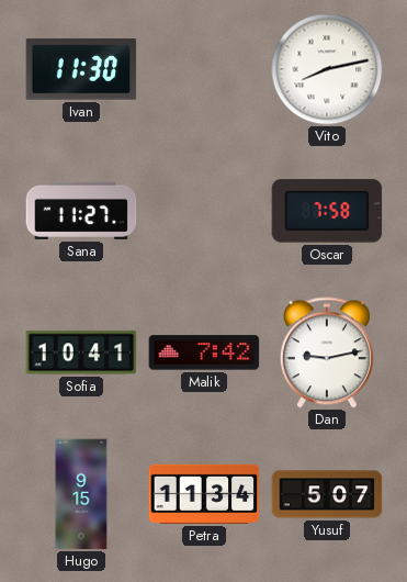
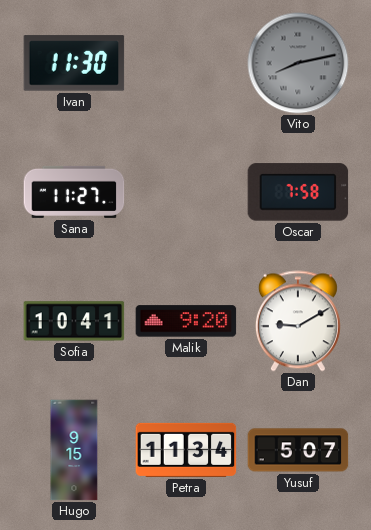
Vito dial: white -> grey (298, 63)
Malik: 7:42 -> 9:20 (186, 321)
Dan: 9:13 -> 9:10 (298, 321)
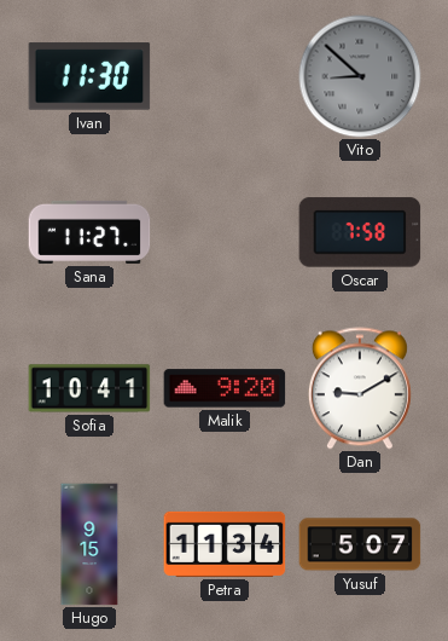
Vito: 8:13 -> 8:52 (360, 76)
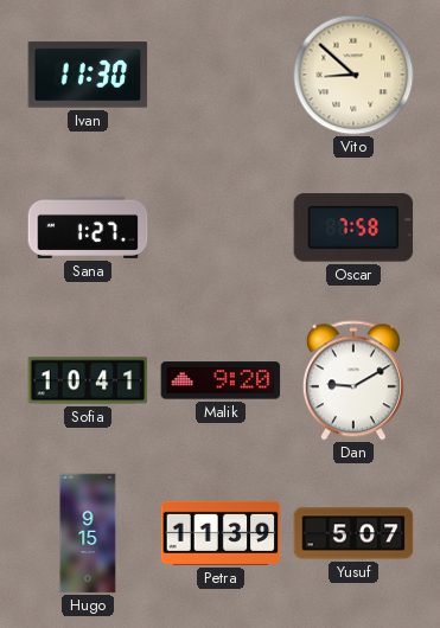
Vito dial: grey -> cream (353, 75)
Sana: 11:27 -> 1:27 (88, 228)
Petra: 11:34 -> 11:39 (221, 533)
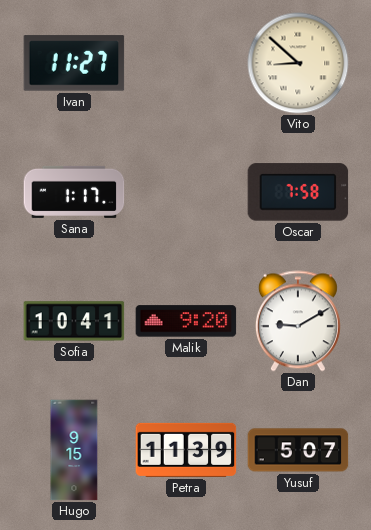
Ivan: 11:30 -> 11:27 (74, 63)
Sana: 1:27 -> 1:17 (74, 192)
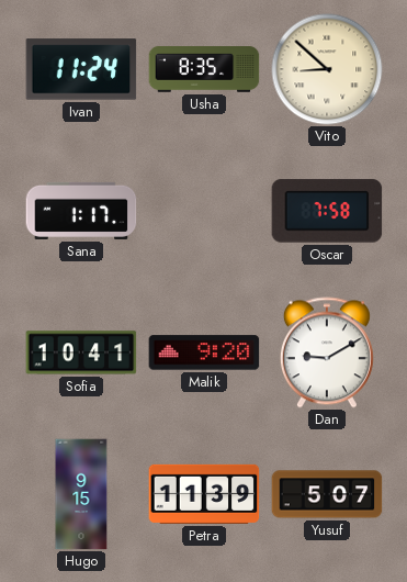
Ivan: 11:27 -> 11:24 (81, 69)
Usha: none -> 8:35 (204, 69)
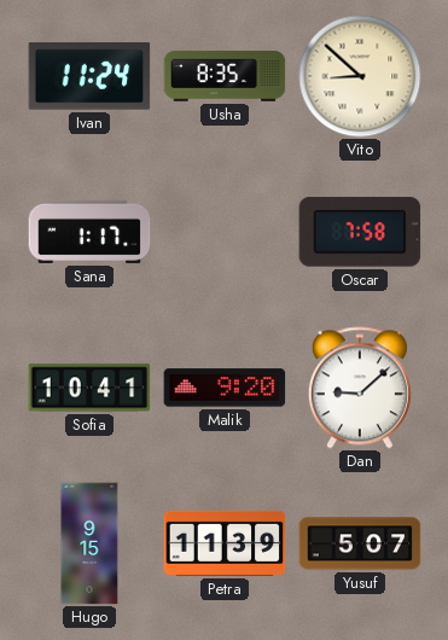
Dan: 9:10 -> 9:08 (360, 388)
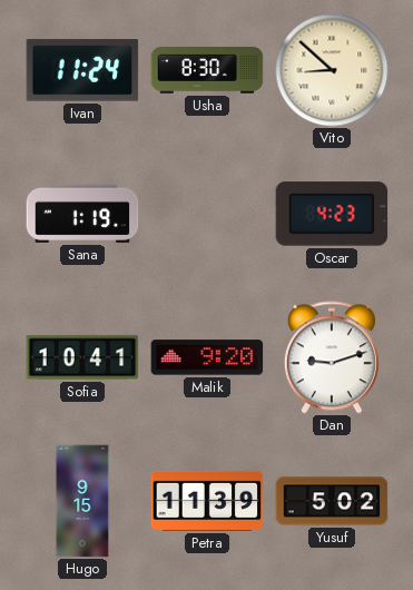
Usha: 8:35 -> 8:30 (207, 70)
Sana: 1:17 -> 1:19 (82, 214)
Oscar: 7:58 -> 4:23 (332, 214)
Dan: 9:08 -> 9:12 (332, 357)
Yusuf: 5:07 -> 5:02 (332, 501)
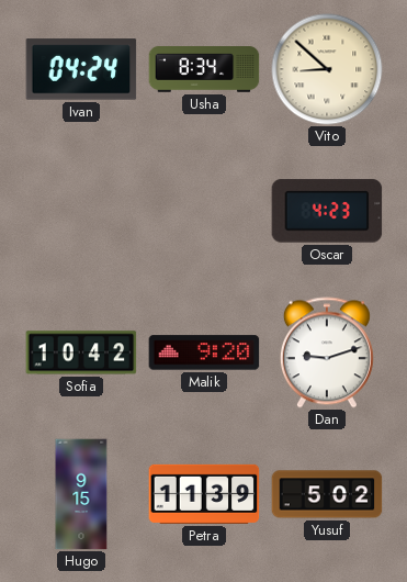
Ivan: 11:24 -> 04:24 (81, 69)
Usha: 8:30 -> 8:34 (204, 69)
Sana: 1:19 -> none (82, 214)
Sofia: 10:41 -> 10:42 (81, 352)
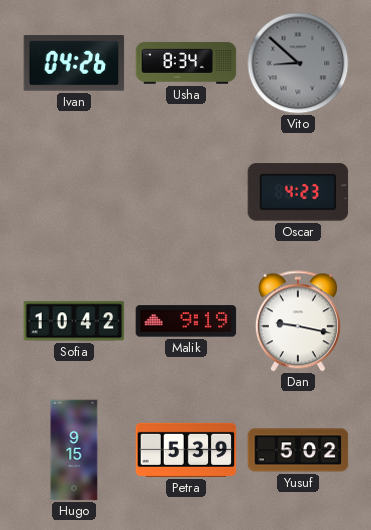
Ivan: 04:24 -> 04:26 (74, 63)
Vito dial: cream -> grey (298, 63)
Malik: 9:20 -> 9:19 (186, 321)
Dan: 9:12 -> 9:17 (298, 321)
Petra: 11:39 -> 5:39 (186, 450)
